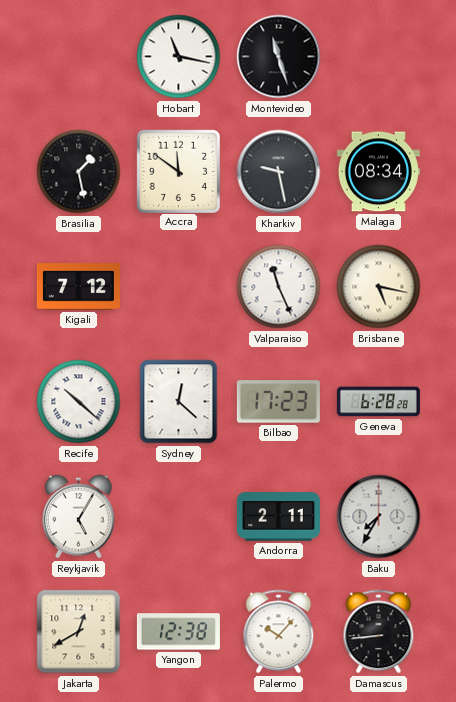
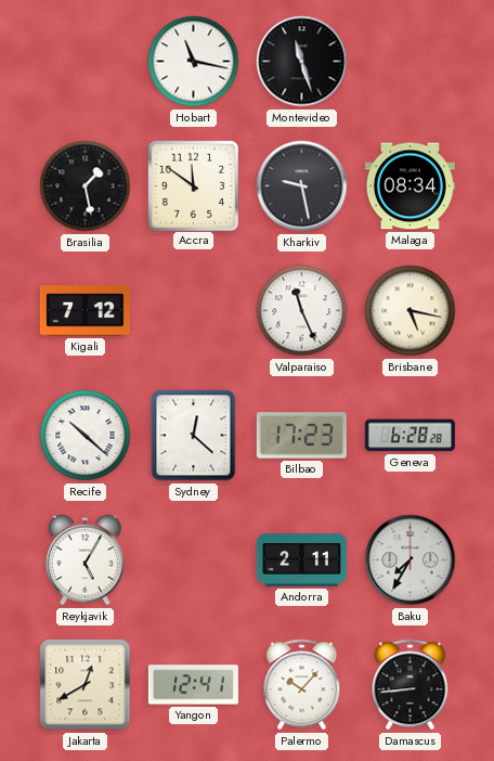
Yangon: 12:38 -> 12:41 (193, 685)
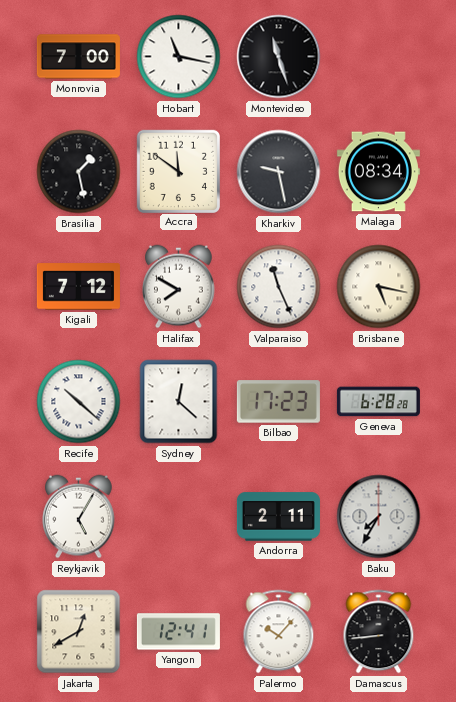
Monrovia: none -> 7:00 (78, 57)
Halifax: none -> 7:50 (179, 287)
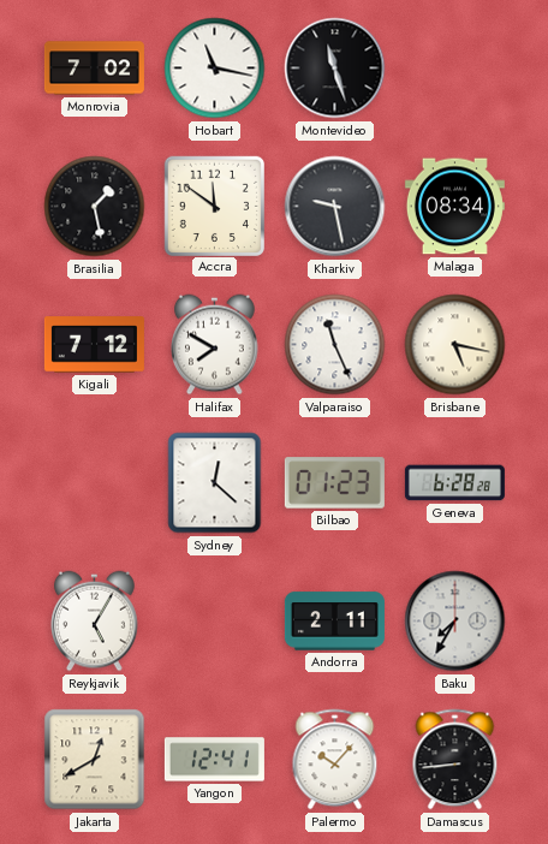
Monrovia: 7:00 -> 7:02 (94, 69)
Recife: 10:22 -> none (79, 402)
Bilbao: 17:23 -> 01:23 (334, 483)
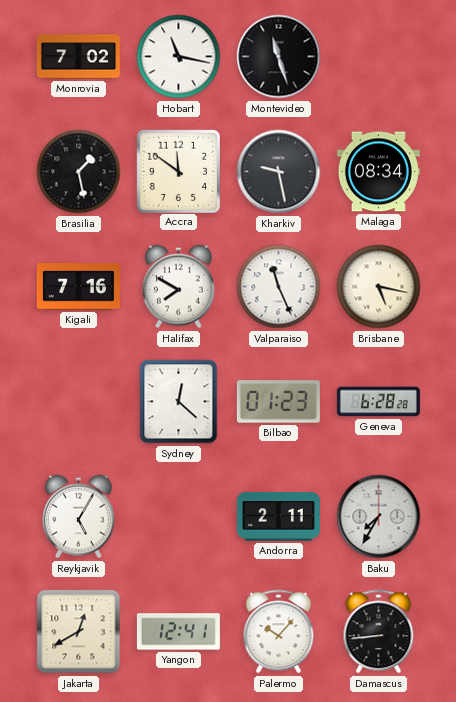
Kigali: 7:12 -> 7:16 (78, 287)
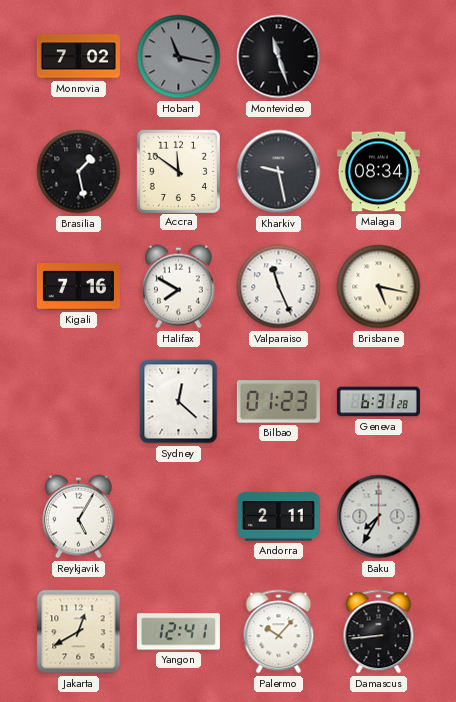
Hobart dial: white -> grey (179, 57)
Geneva: 6:28 -> 6:31 (378, 402)
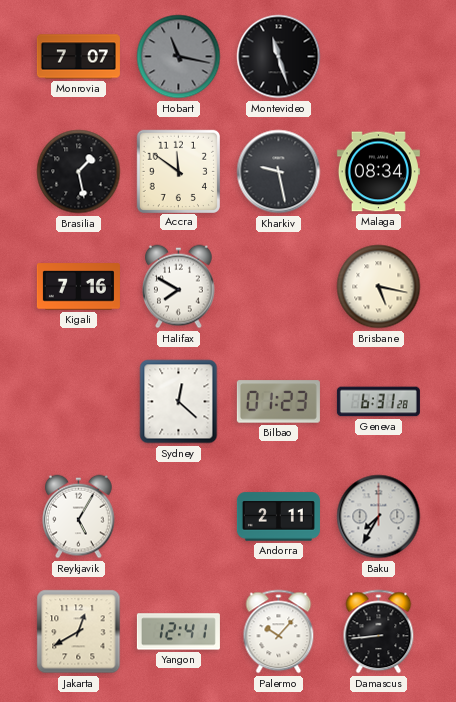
Monrovia: 7:02 -> 7:07 (78, 57)
Valparaiso: 11:26 -> none (279, 287)
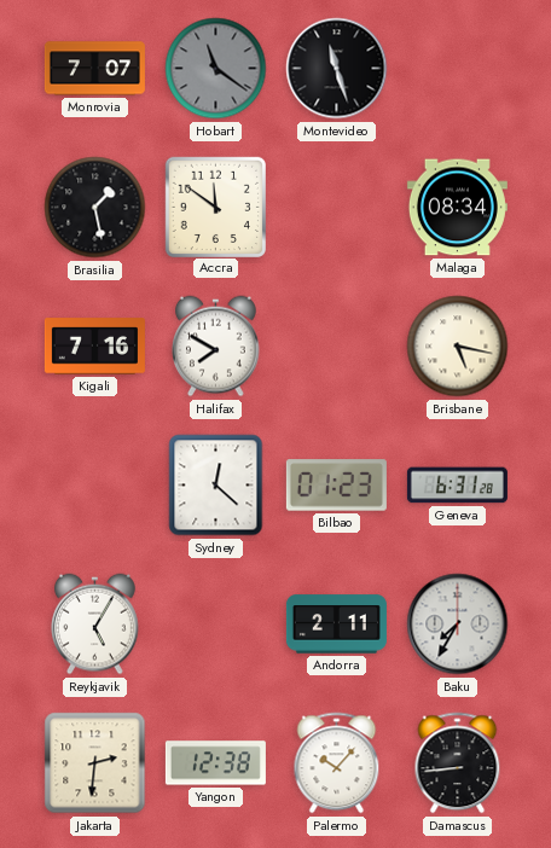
Hobart: 11:17 -> 11:21 (216, 69)
Kharkiv: 9:28 -> none (279, 172)
Jakarta: 12:40 -> 2:31 (95, 763)
Yangon: 12:41 -> 12:38 (215, 763)
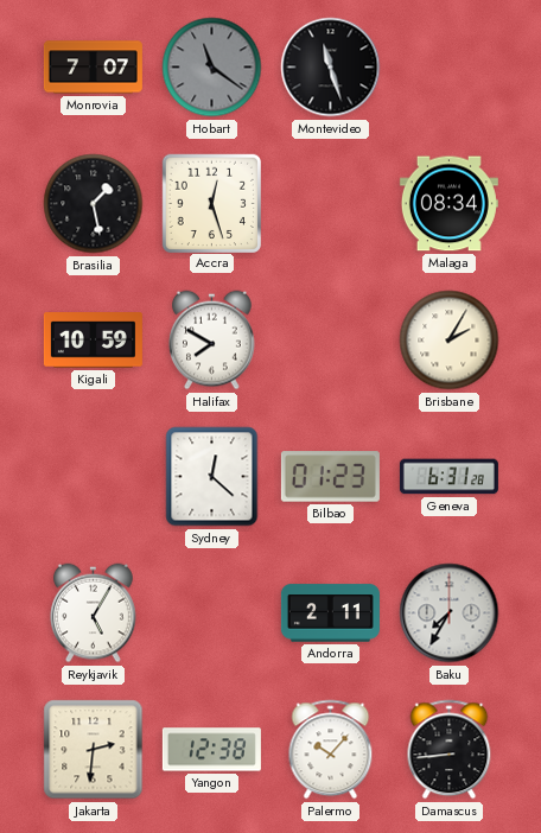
Accra: 11:51 -> 12:27 (211, 203)
Kigali: 7:16 -> 10:59 (93, 341)
Brisbane: 5:17 -> 2:05 (450, 341)
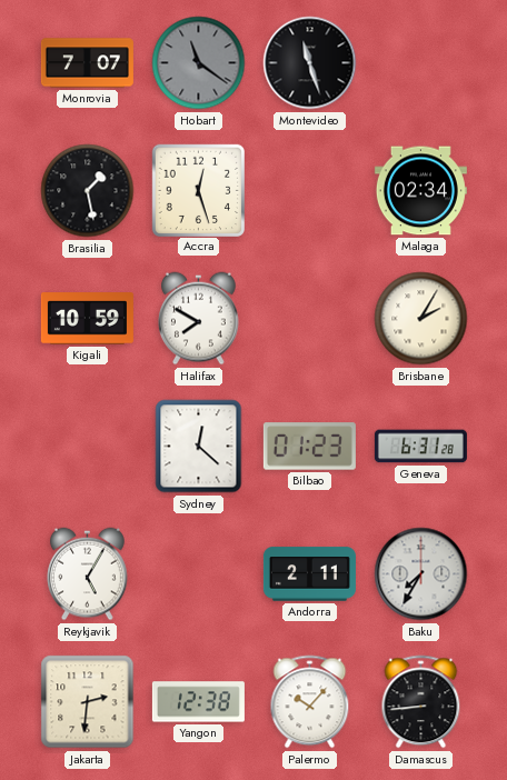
Malaga: 08:34 -> 02:34 (420, 191)
